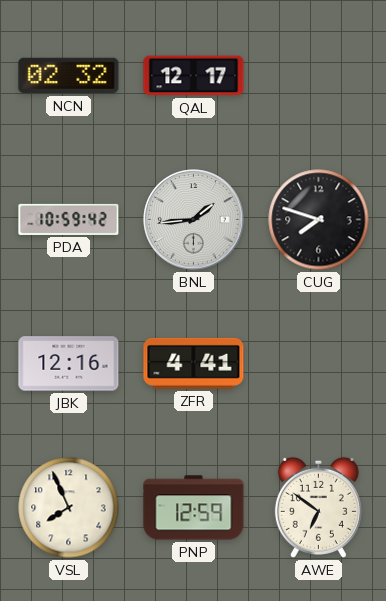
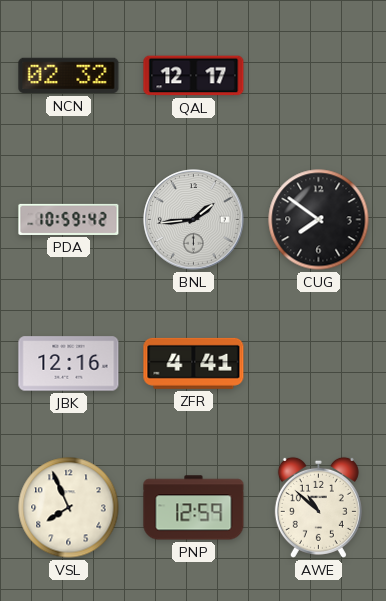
CUG: 7:48 -> 7:51 (319, 220)
AWE: 6:51 -> 10:52 (318, 507)
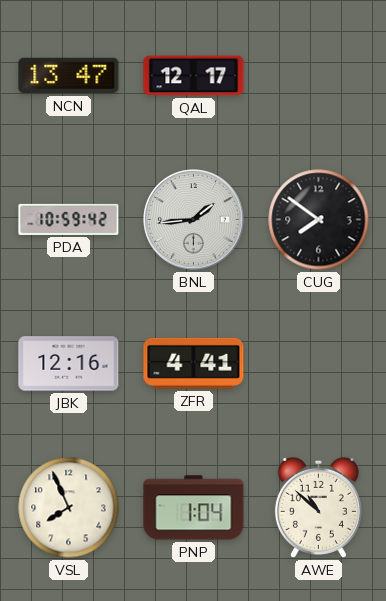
NCN: 02:32 -> 13:47 (69, 76)
PNP: 12:59 -> 1:04 (194, 508)
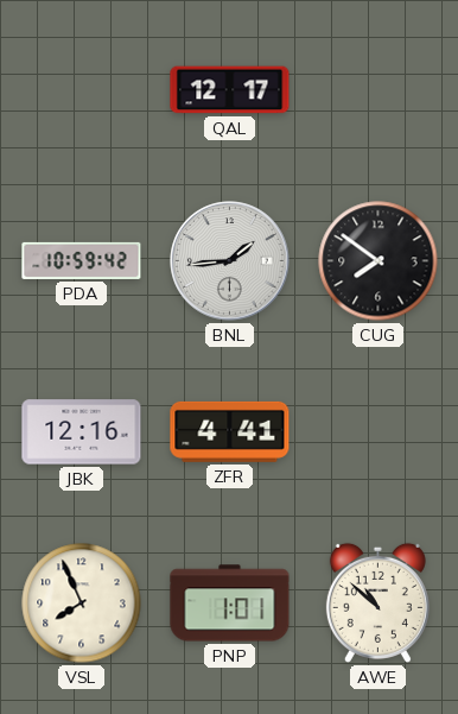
NCN: 13:47 -> none (69, 76)
PNP: 1:04 -> 1:01 (230, 604)
